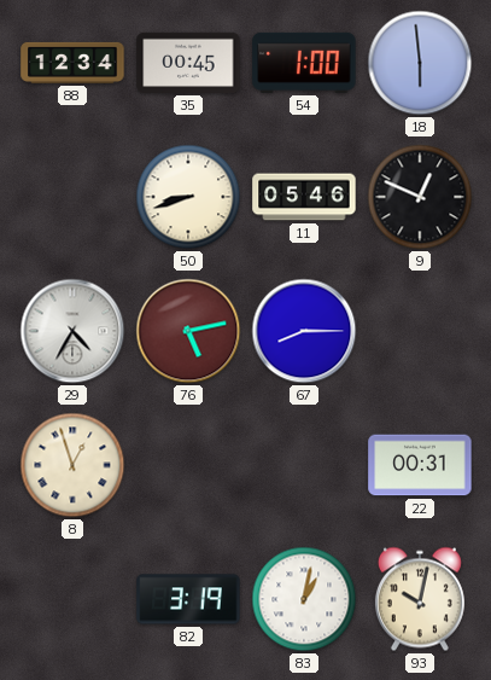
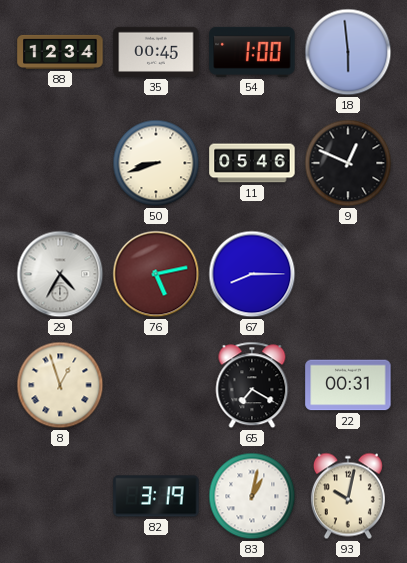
65: none -> 7:20 (252, 385)
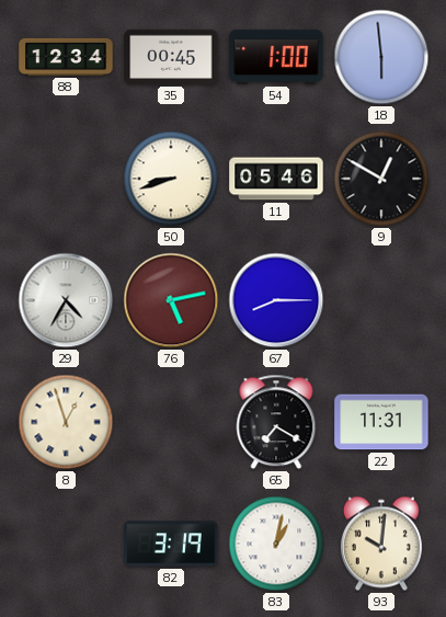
9: 12:49 -> 12:50 (381, 179)
22: 00:31 -> 11:31 (381, 422)
93: 10:02 -> 10:01 (381, 544)
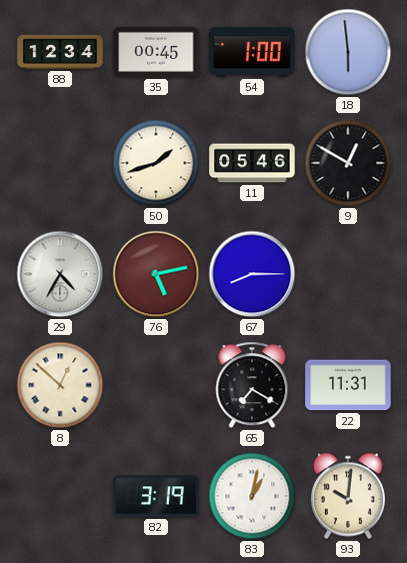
50: 8:42 -> 1:42 (156, 163)
8: 12:57 -> 12:52 (60, 385)
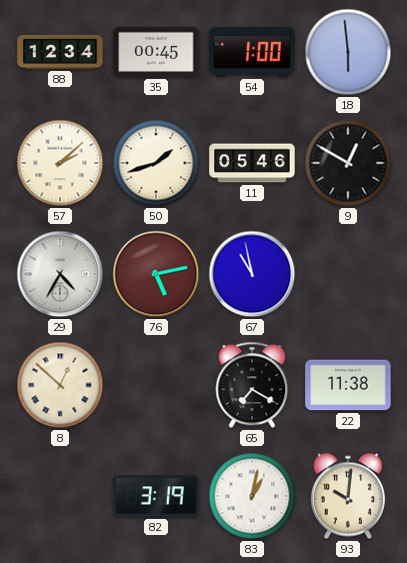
57: none -> 2:08 (60, 163)
67: 8:15 -> 10:58 (252, 274)
22: 11:31 -> 11:38 (348, 385)
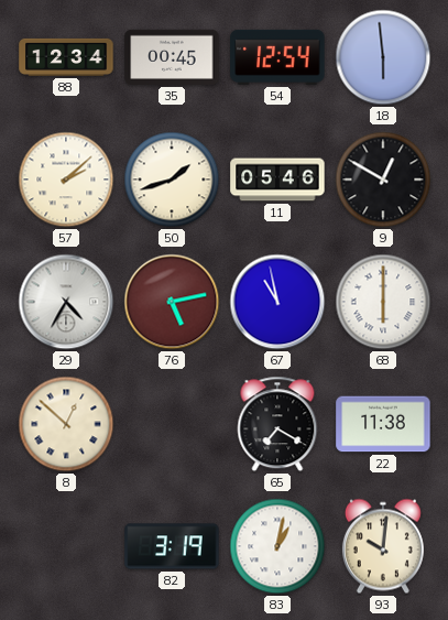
54: 1:00 -> 12:54 (277, 57)
68: none -> 6:00 (383, 302)
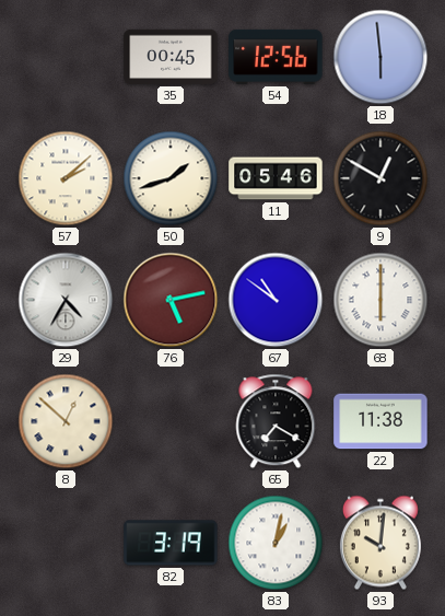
88: 12:34 -> none (66, 57)
54: 12:54 -> 12:56 (276, 57)
67: 10:58 -> 10:51 (276, 300)
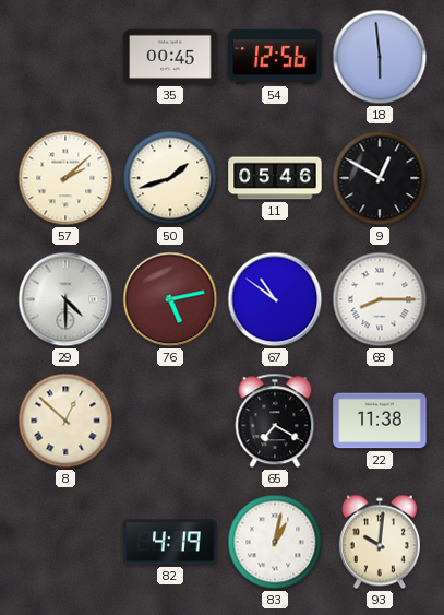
29: 4:35 -> 4:30 (65, 299)
68: 6:00 -> 8:15 (380, 299)
82: 3:19 -> 4:19 (170, 542)
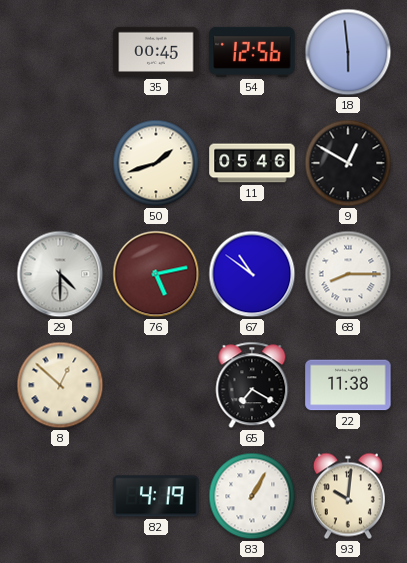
57: 2:08 -> none (65, 178)
83: 1:02 -> 1:05 (252, 496)
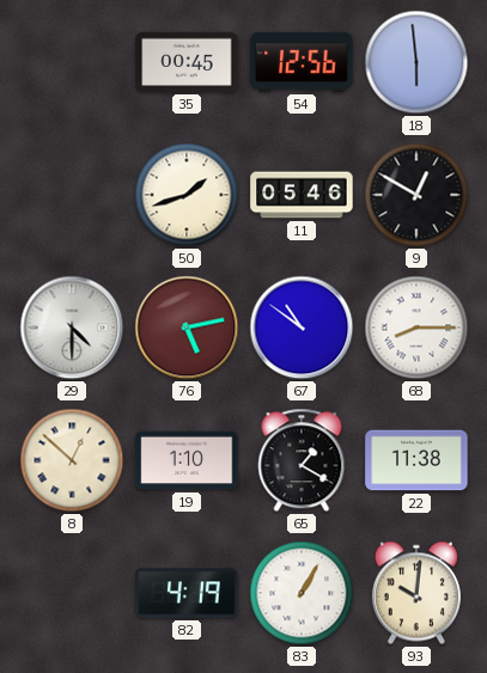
19: none -> 1:10 (187, 460)
65: 7:20 -> 1:20 (302, 460)
